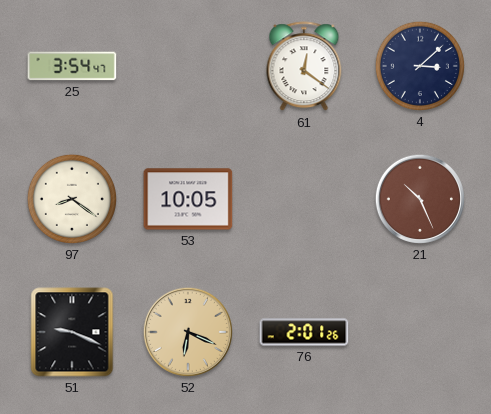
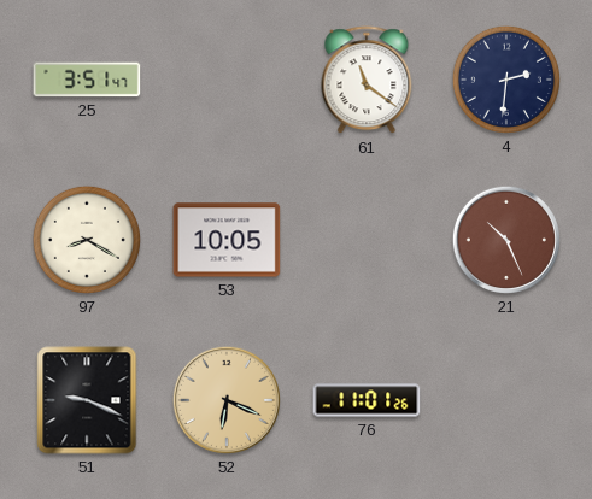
25: 3:54 -> 3:51 (87, 80)
61: 12:21 -> 11:21 (367, 81)
4: 3:08 -> 2:31 (506, 80)
97: 8:21 -> 8:20 (87, 240)
76: 2:01 -> 11:01 (367, 400)
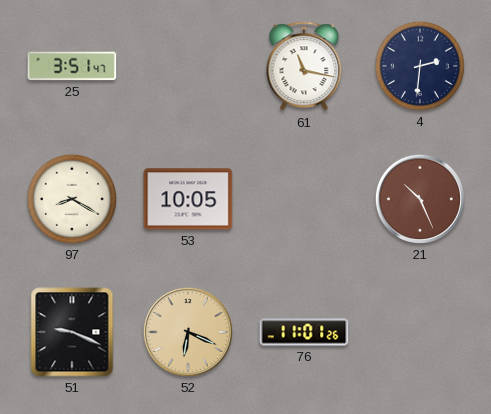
61: 11:21 -> 11:17 (304, 67)
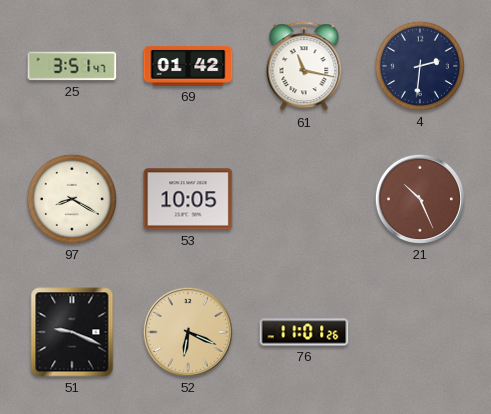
69: none -> 01:42 (188, 66)
